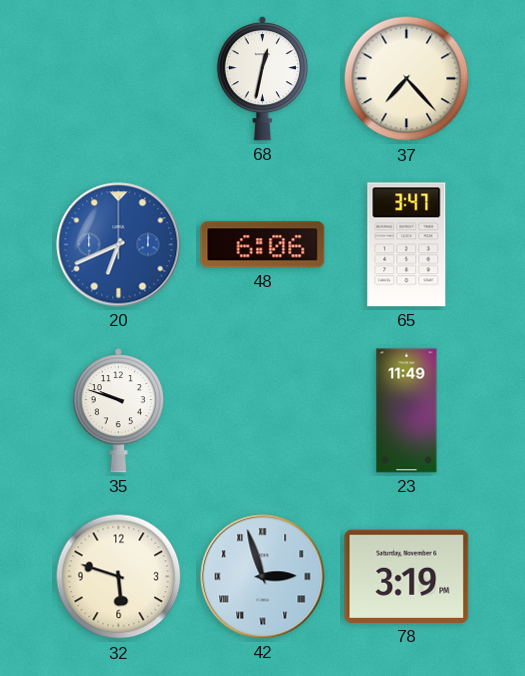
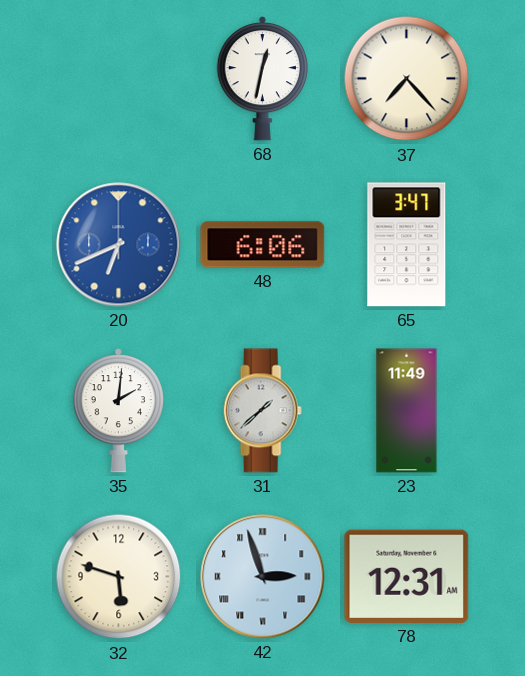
35: 9:48 -> 2:01 (118, 411)
31: none -> 1:38 (262, 411)
78: 3:19 -> 12:31 (407, 576)
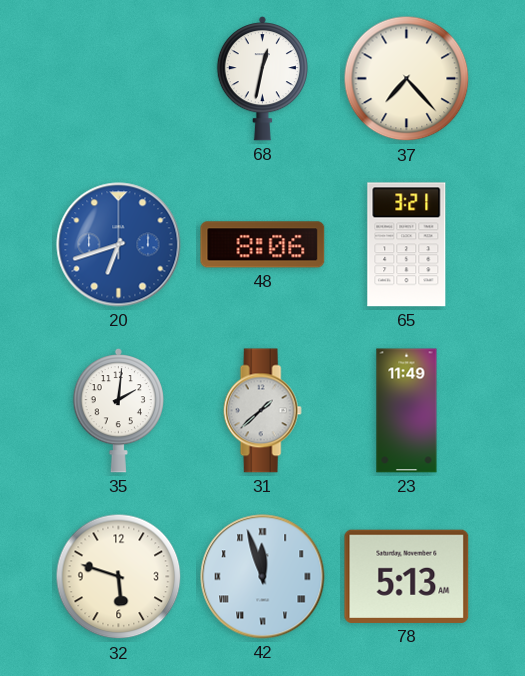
20: 6:41 -> 6:42 (119, 245)
48: 6:06 -> 8:06 (263, 245)
65: 3:47 -> 3:21 (407, 245)
42: 2:57 -> 11:57 (263, 577)
78: 12:31 -> 5:13 (407, 576)
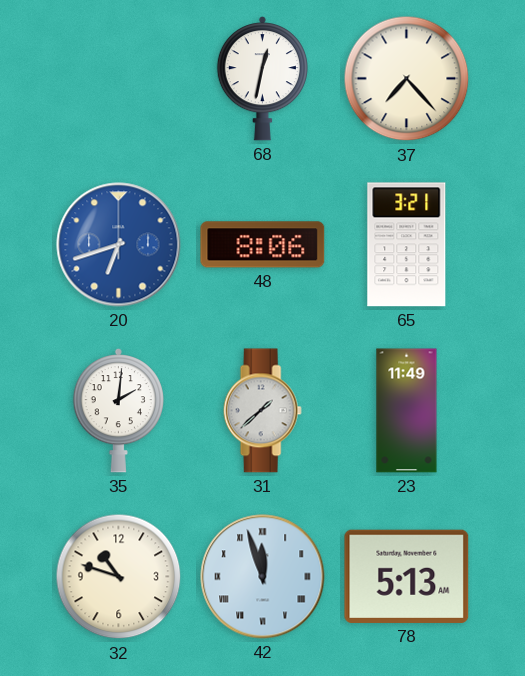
32: 5:48 -> 10:48 (119, 577)
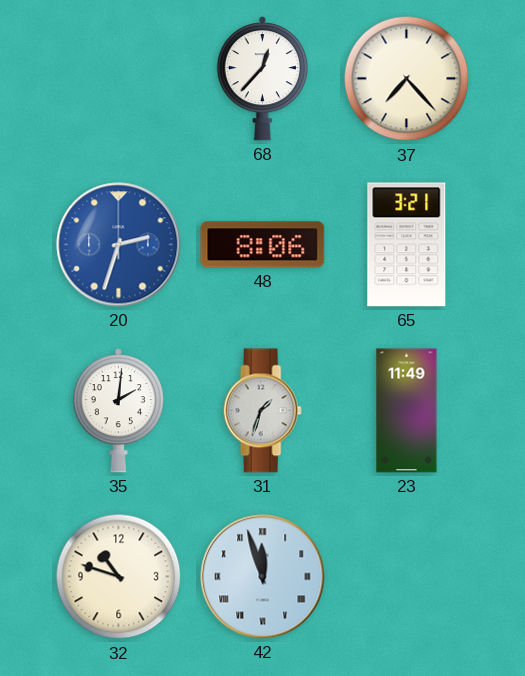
68: 12:32 -> 12:37 (262, 79)
20: 6:42 -> 2:33 (119, 245)
31: 1:38 -> 1:33 (262, 411)
78: 5:13 -> none (407, 576)
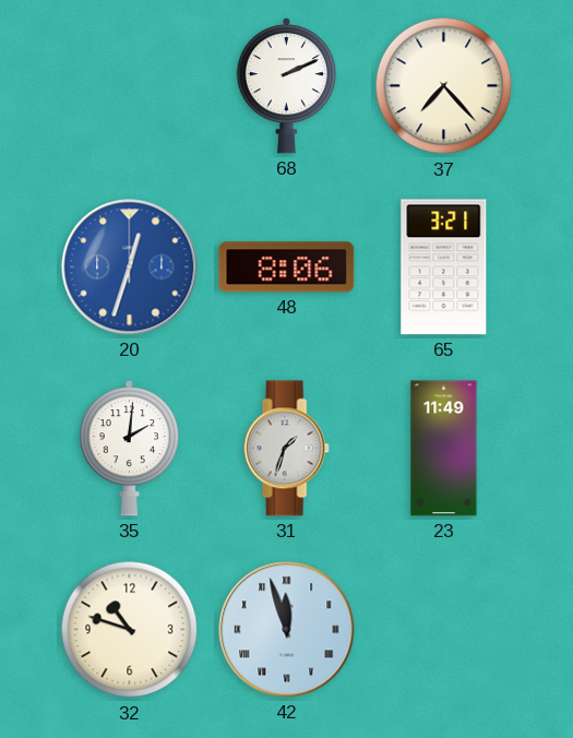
68: 12:37 -> 2:11 (286, 86)
20: 2:33 -> 12:33 (130, 267)
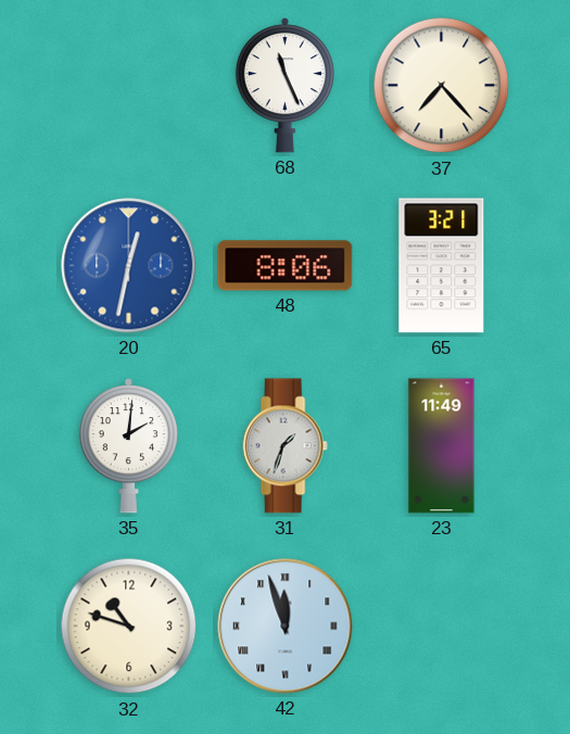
68: 2:11 -> 11:26 (284, 86)
20: 12:33 -> 12:32 (129, 266)
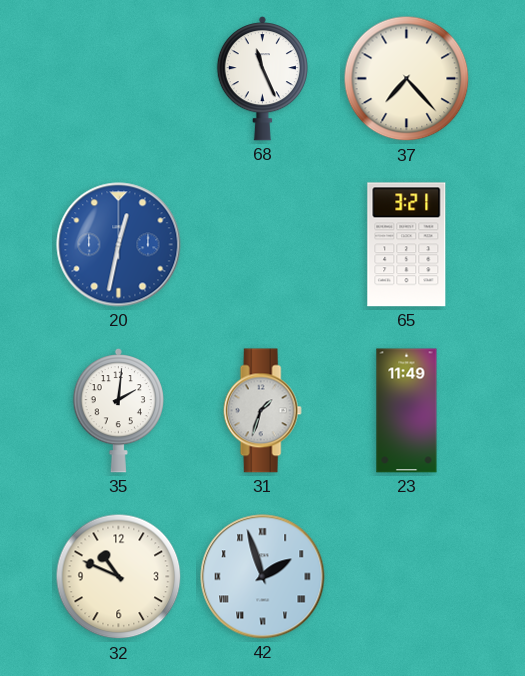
48: 8:06 -> none (286, 266)
32: 10:48 -> 10:49 (119, 577)
42: 11:57 -> 1:57 (263, 577)
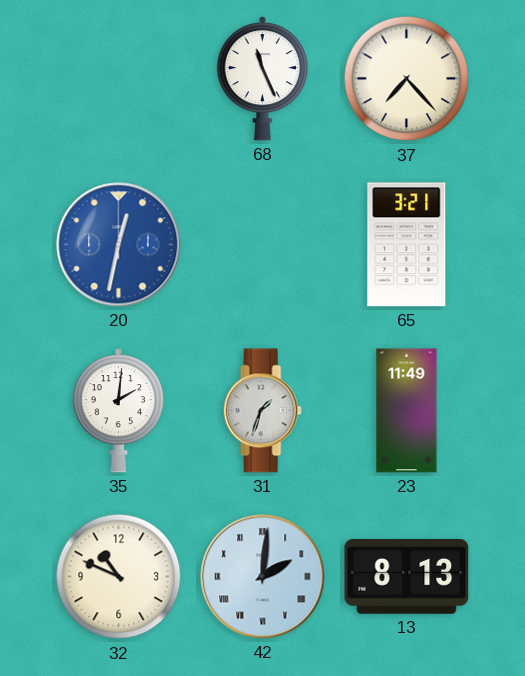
42: 1:57 -> 2:01 (263, 577)
13: none -> 8:13 (407, 577)
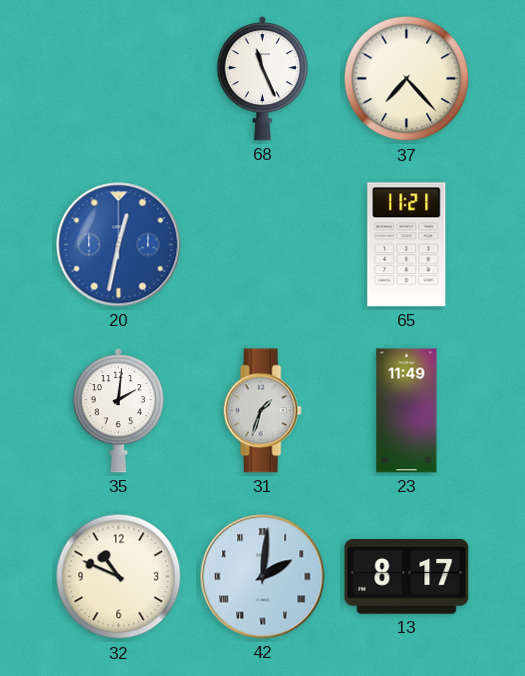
65: 3:21 -> 11:21 (407, 245)
13: 8:13 -> 8:17 (407, 577)
